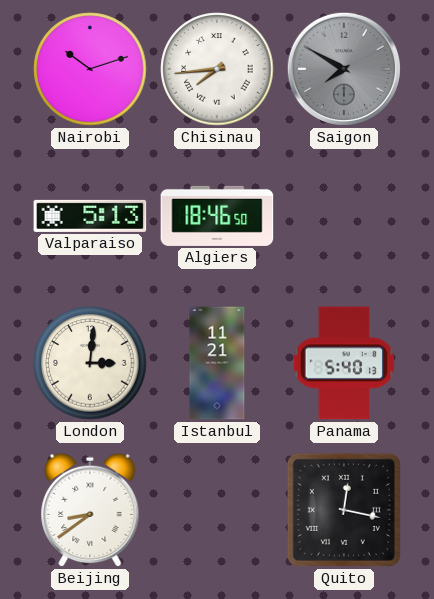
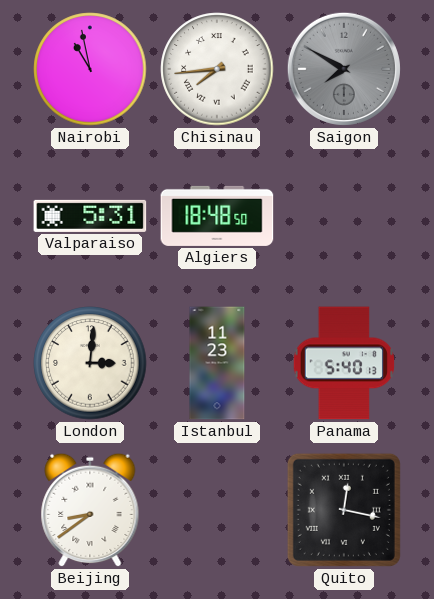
Nairobi: 10:12 -> 10:58 (90, 69)
Valparaiso: 5:13 -> 5:31 (90, 216)
Algiers: 18:46 -> 18:48 (217, 216)
Istanbul: 11:21 -> 11:23 (217, 363)
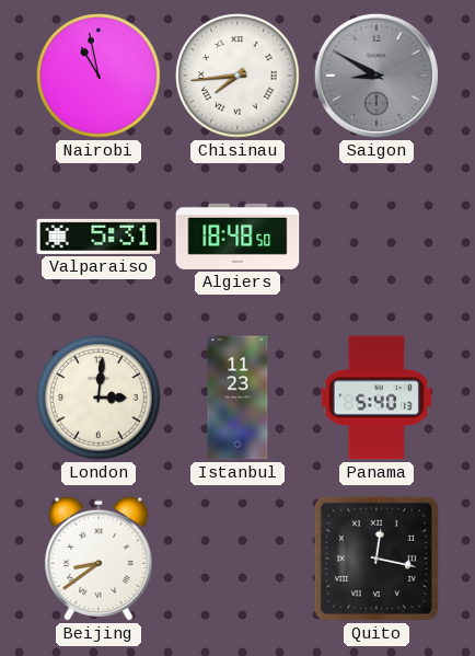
Saigon: 7:50 -> 8:50 (376, 76)
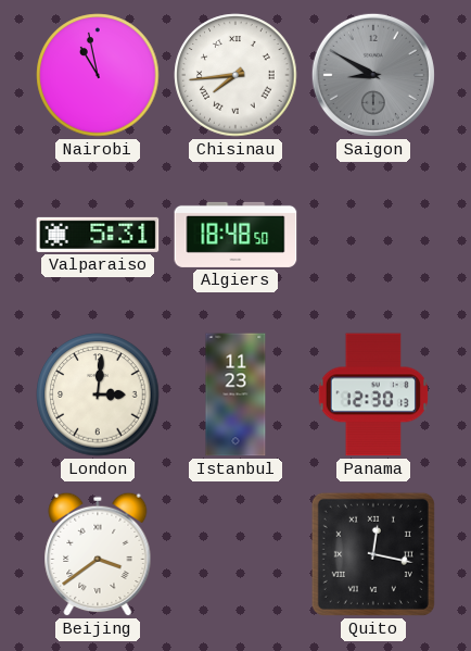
Panama: 5:40 -> 12:30 (372, 395)
Beijing: 8:39 -> 3:39 (98, 554)
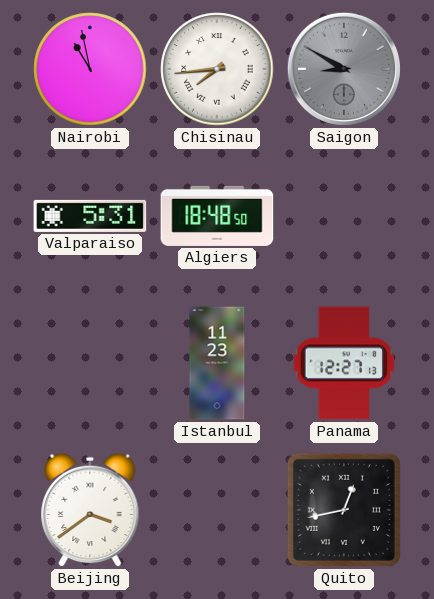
London: 3:01 -> none (98, 395)
Panama: 12:30 -> 12:27 (343, 363)
Quito: 12:17 -> 12:43 (344, 510)
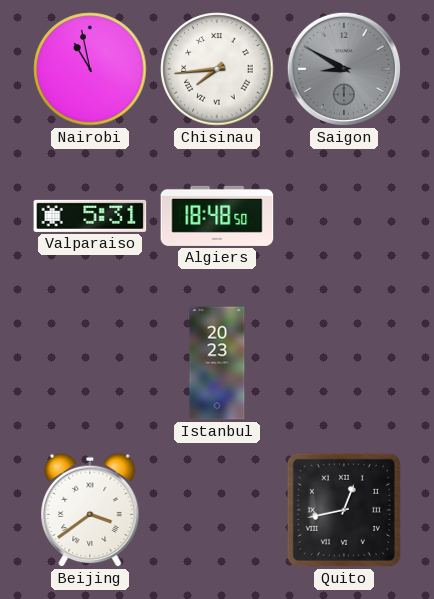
Istanbul: 11:23 -> 20:23 (217, 363)
Panama: 12:27 -> none (343, 363)
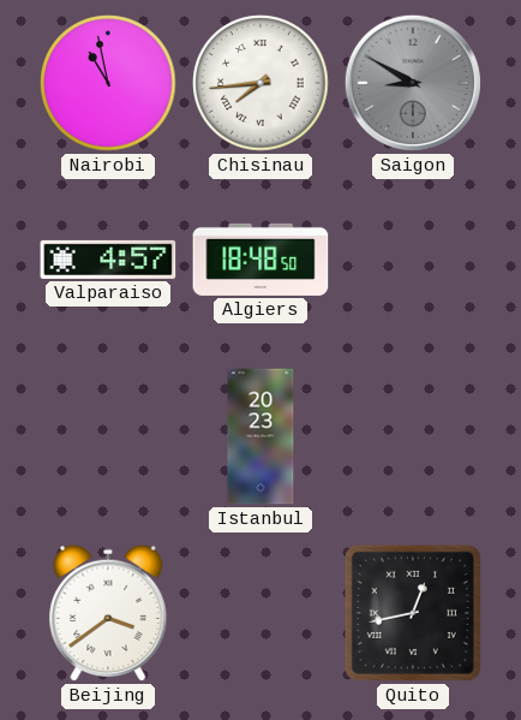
Valparaiso: 5:31 -> 4:57 (108, 260)
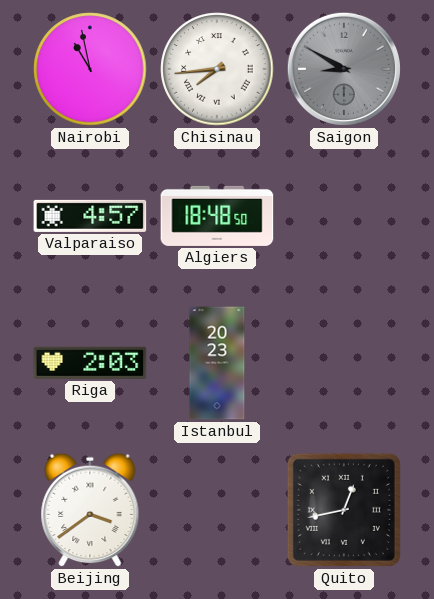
Riga: none -> 2:03 (90, 363)
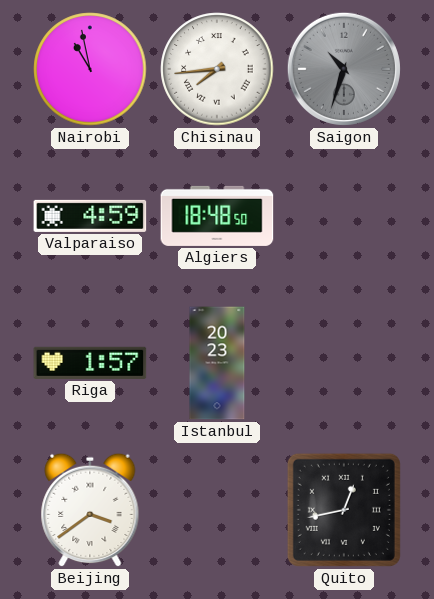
Saigon: 8:50 -> 10:33 (344, 69)
Valparaiso: 4:57 -> 4:59 (90, 216)
Riga: 2:03 -> 1:57 (90, 363)
